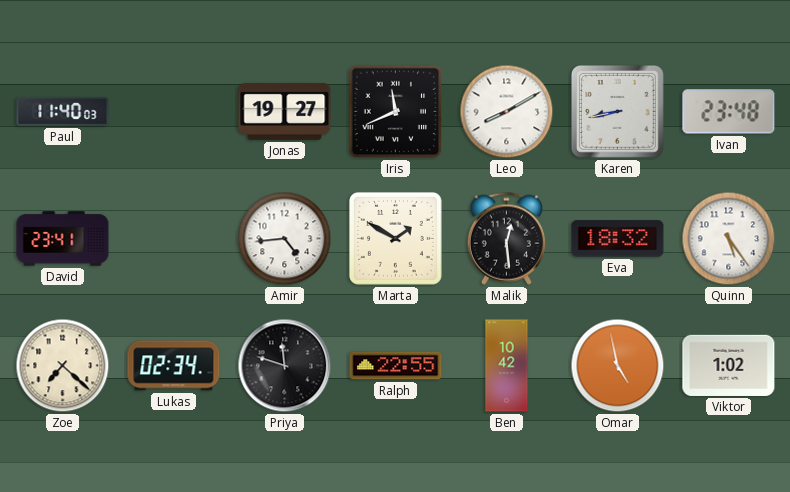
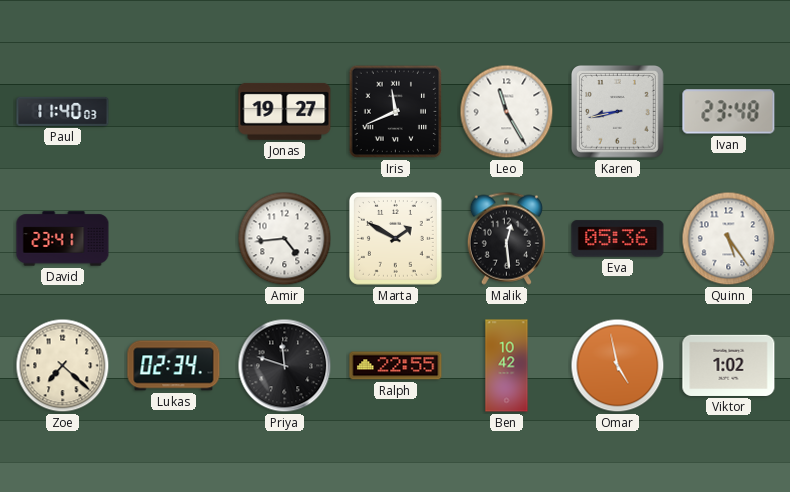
Leo: 8:10 -> 11:25 (507, 112)
Eva: 18:32 -> 05:36 (618, 239)
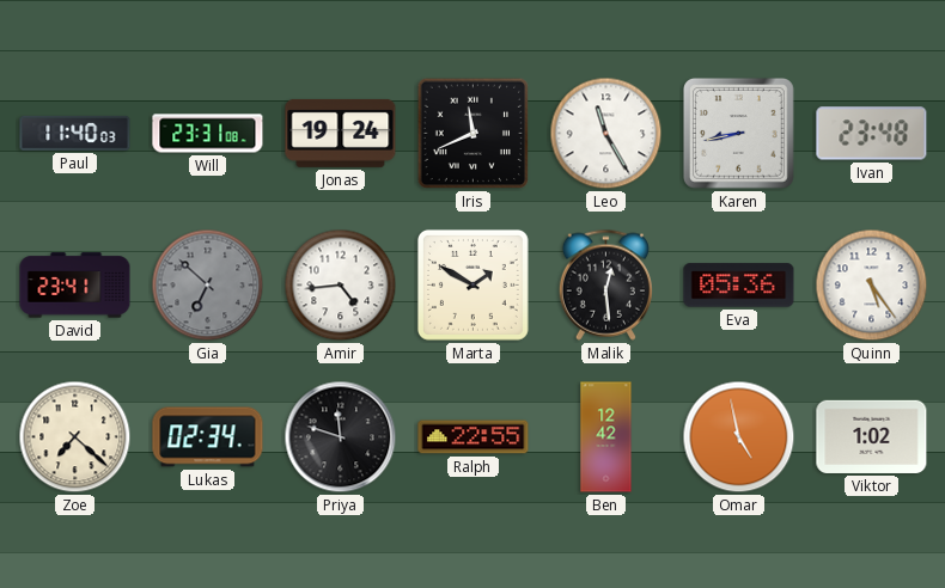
Will: none -> 23:31 (208, 134)
Jonas: 19:27 -> 19:24 (341, 133)
Gia: none -> 6:52 (208, 286)
Ben: 10:42 -> 12:42 (606, 437)
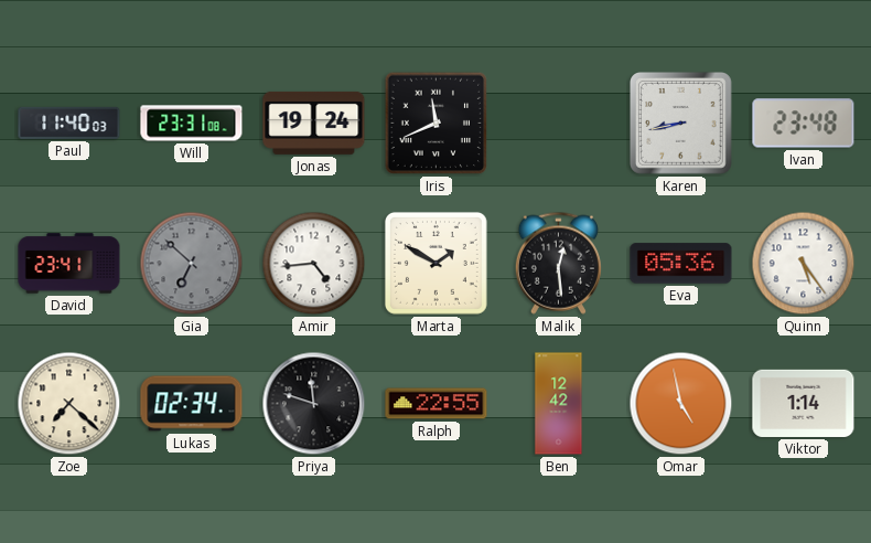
Leo: 11:25 -> none (606, 134)
Viktor: 1:02 -> 1:14 (804, 403)
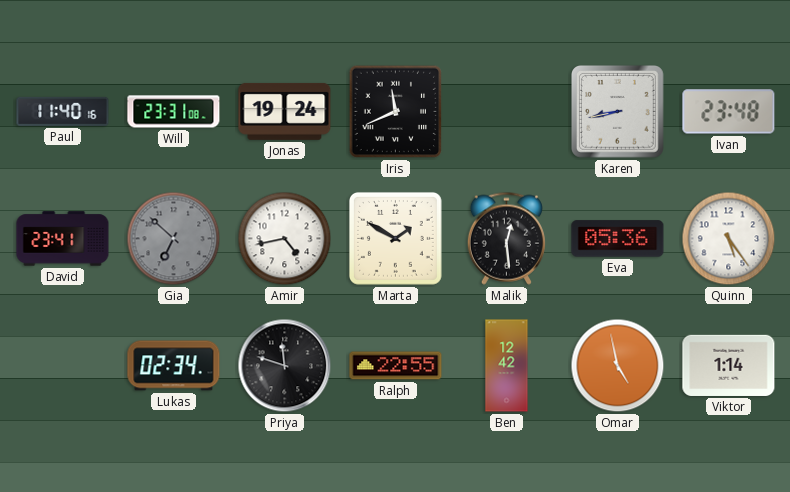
Paul: 11:40:03 -> 11:40:16 (63, 111)
Amir: 4:44 -> 4:43 (285, 239)
Zoe: 7:22 -> none (69, 404)
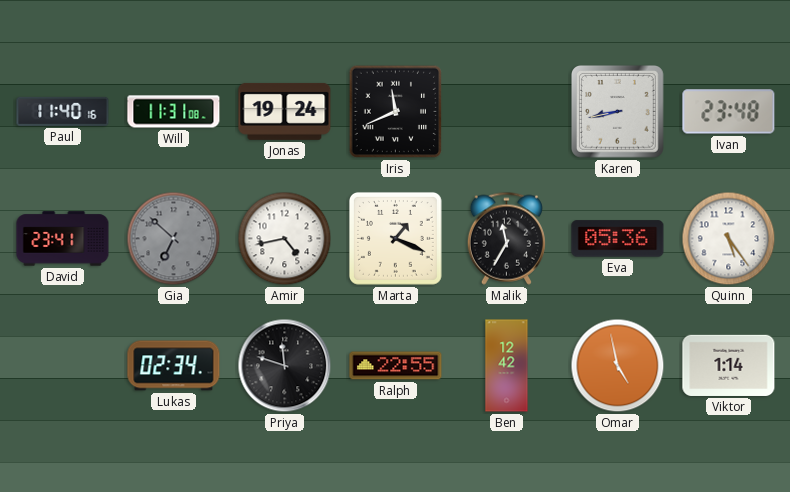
Will: 23:31 -> 11:31 (174, 112)
Marta: 1:50 -> 1:19 (395, 238)
Malik: 12:29 -> 11:35 (506, 238)
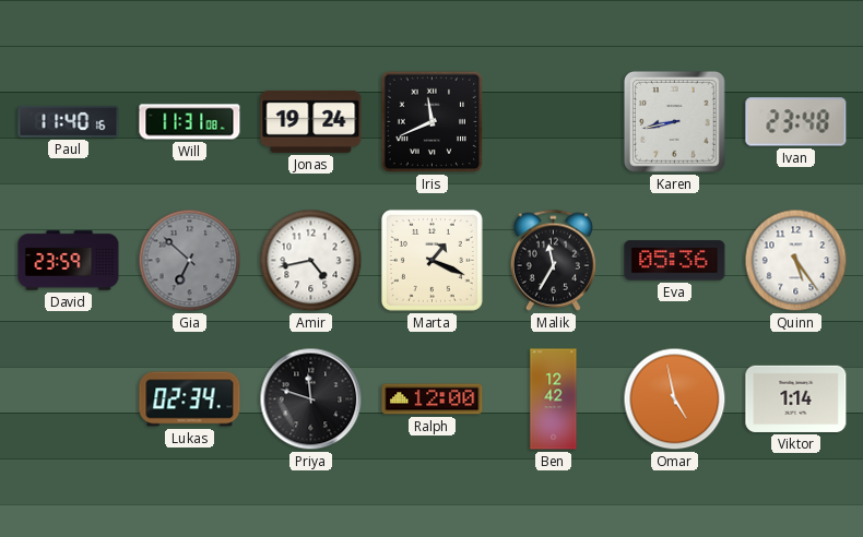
David: 23:41 -> 23:59 (69, 261)
Ralph: 22:55 -> 12:00 (433, 399)
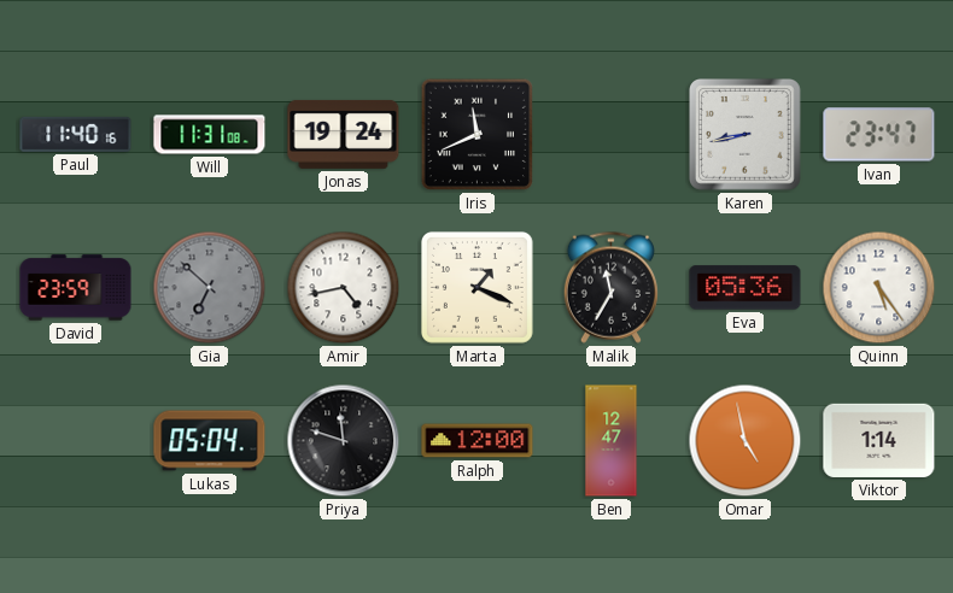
Ivan: 23:48 -> 23:47 (879, 135)
Lukas: 02:34 -> 05:04 (210, 441)
Ben: 12:42 -> 12:47 (612, 441)
